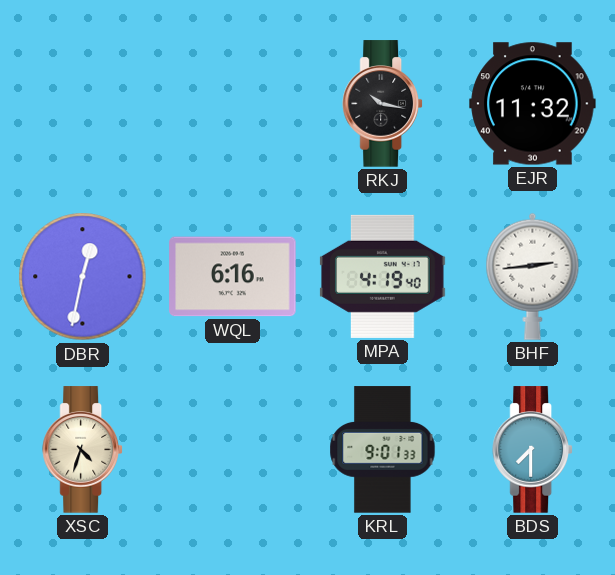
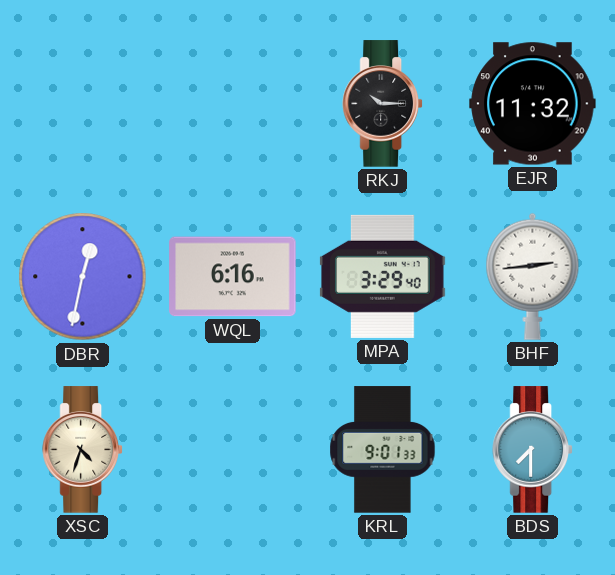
RKJ: 10:17 -> 10:15 (382, 104)
MPA: 4:19 -> 3:29 (383, 276)
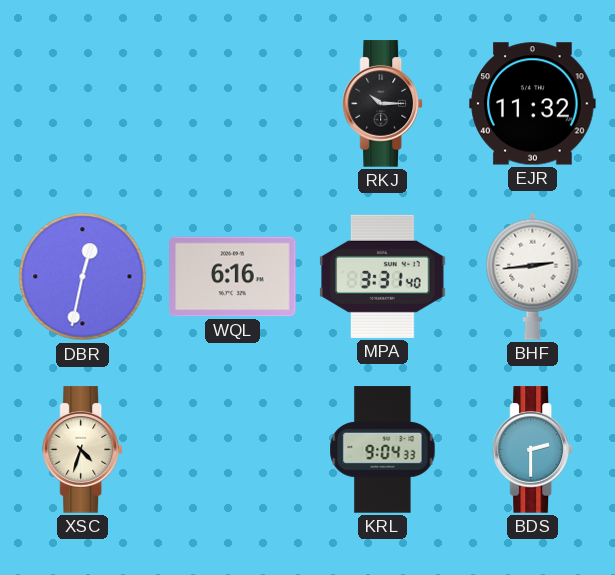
MPA: 3:29 -> 3:31 (383, 276)
KRL: 9:01 -> 9:04 (383, 450)
BDS: 7:30 -> 2:30 (532, 450)
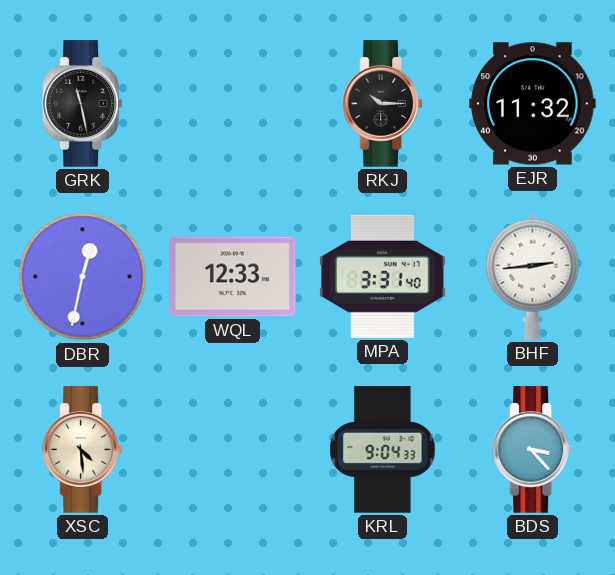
GRK: none -> 11:28 (82, 104)
WQL: 6:16 -> 12:33 (233, 277)
XSC: 4:33 -> 4:29 (82, 450)
BDS: 2:30 -> 3:23 (532, 450)
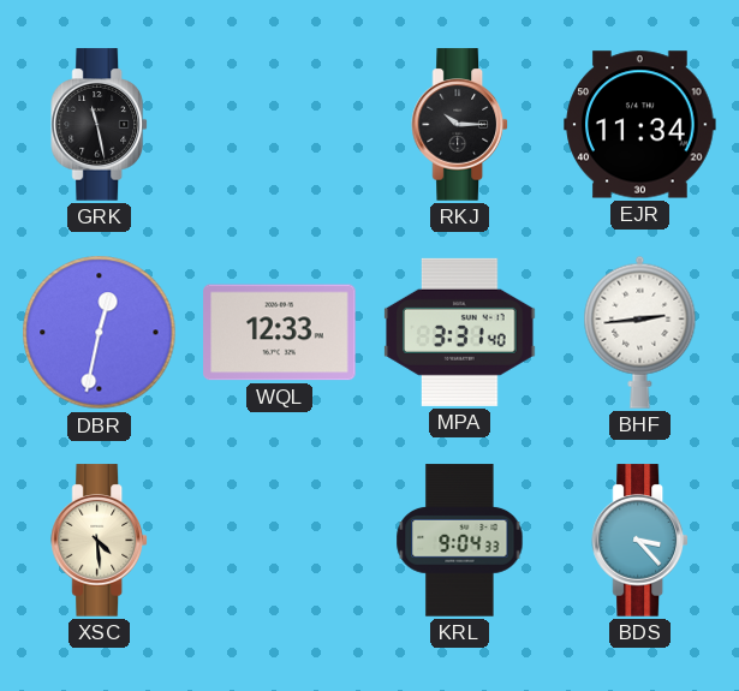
EJR: 11:32 -> 11:34 (640, 125)
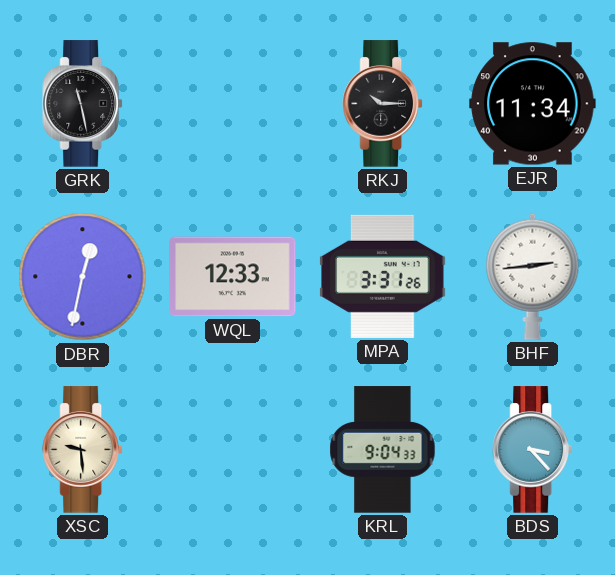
MPA: 3:31:40 -> 3:31:26 (383, 276)
XSC: 4:29 -> 9:29 (82, 450)
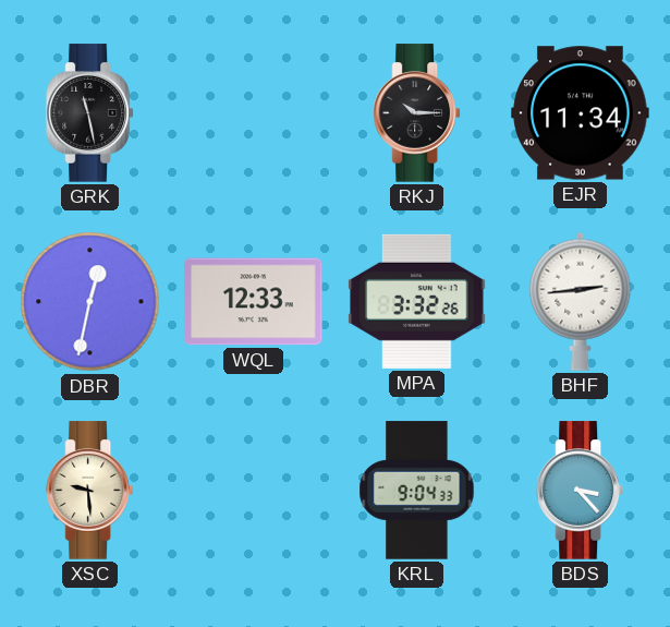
MPA: 3:31 -> 3:32 (417, 301)
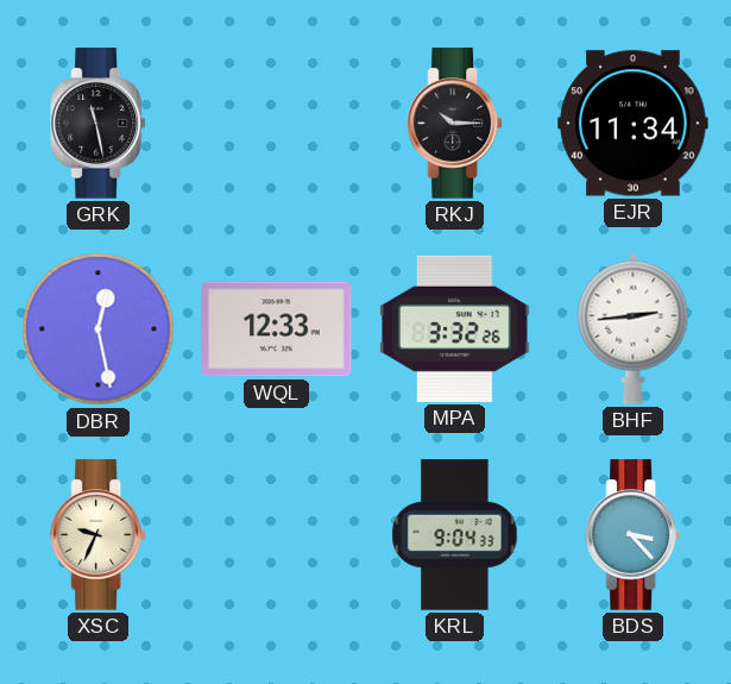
DBR: 12:32 -> 12:28 (99, 330)
XSC: 9:29 -> 9:34 (97, 535)
